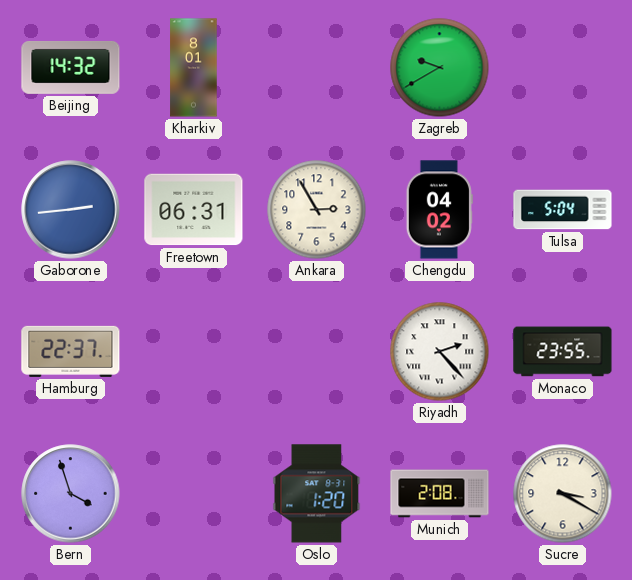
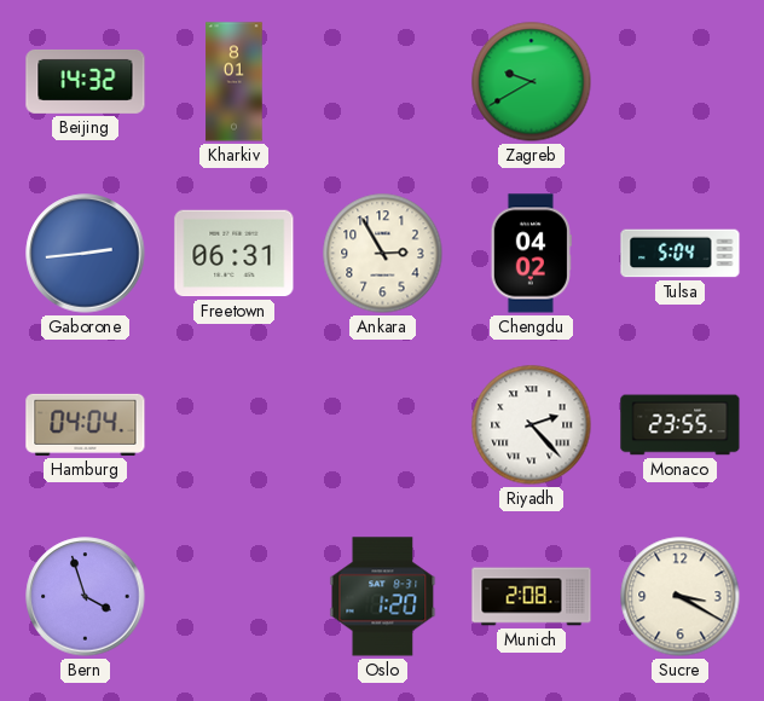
Hamburg: 22:37 -> 04:04 (86, 424)
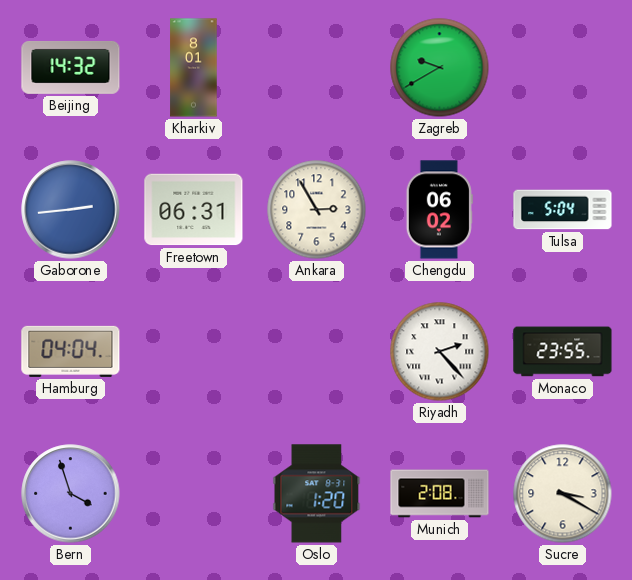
Chengdu: 04:02 -> 06:02 (439, 210)
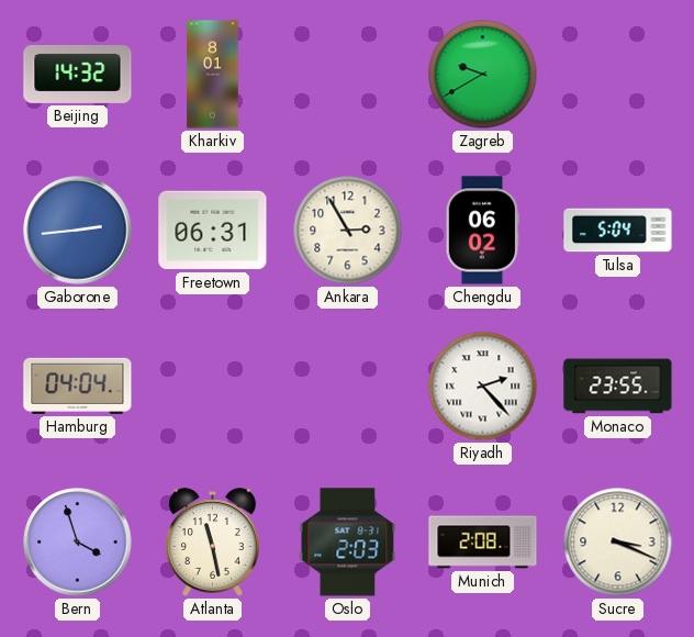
Atlanta: none -> 11:28 (213, 543)
Oslo: 1:20 -> 2:03 (348, 543)
Sucre: 3:20 -> 3:19 (618, 543)
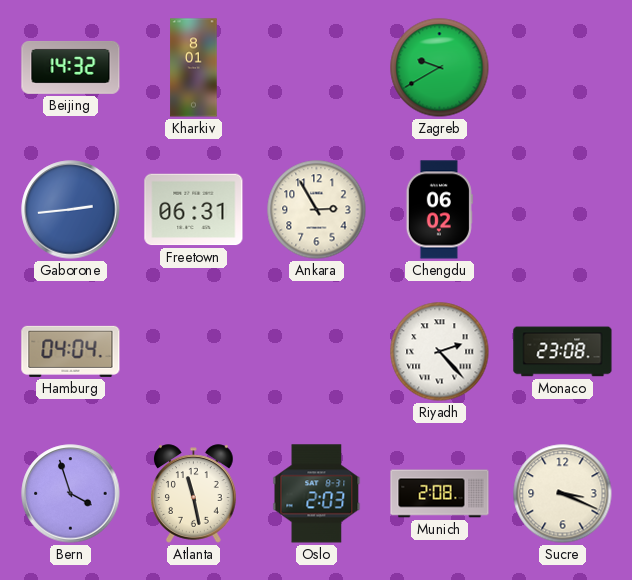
Tulsa: 5:04 -> none (618, 231)
Monaco: 23:55 -> 23:08 (563, 352)
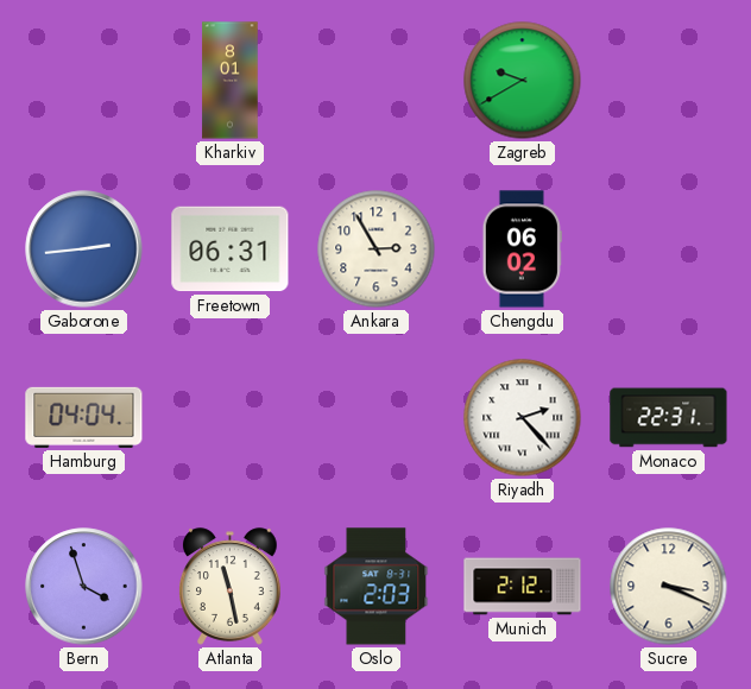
Beijing: 14:32 -> none (71, 67)
Monaco: 23:08 -> 22:31 (669, 418)
Munich: 2:08 -> 2:12 (523, 587)
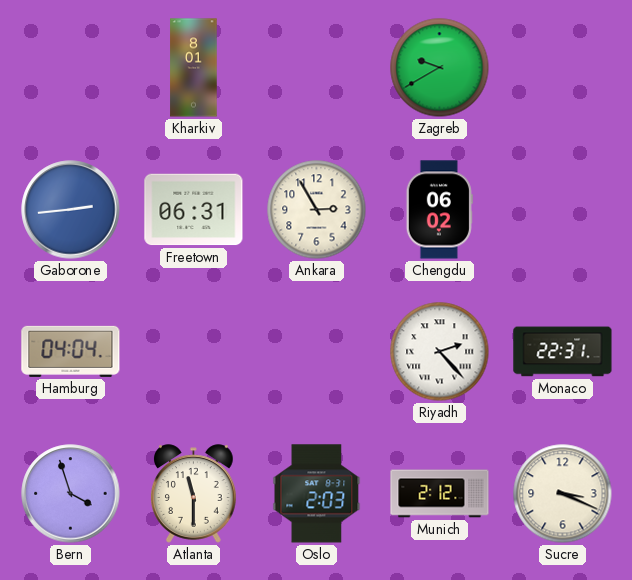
Atlanta: 11:28 -> 11:30 (194, 494)
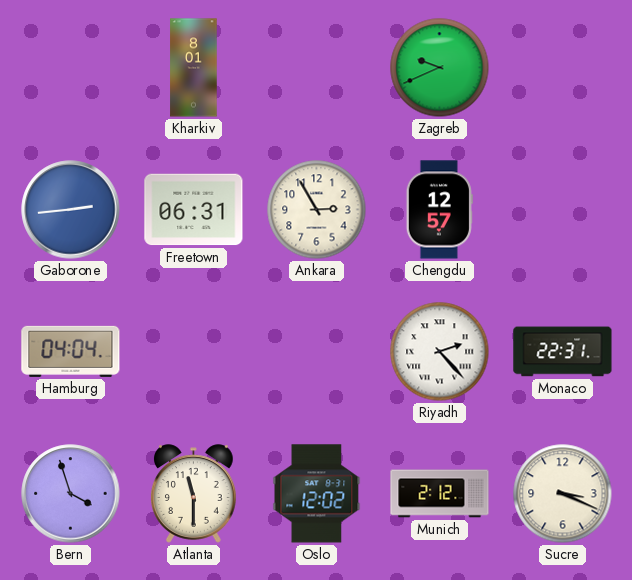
Zagreb: 9:40 -> 9:41 (440, 68)
Chengdu: 06:02 -> 12:57 (439, 210)
Oslo: 2:03 -> 12:02 (317, 494)
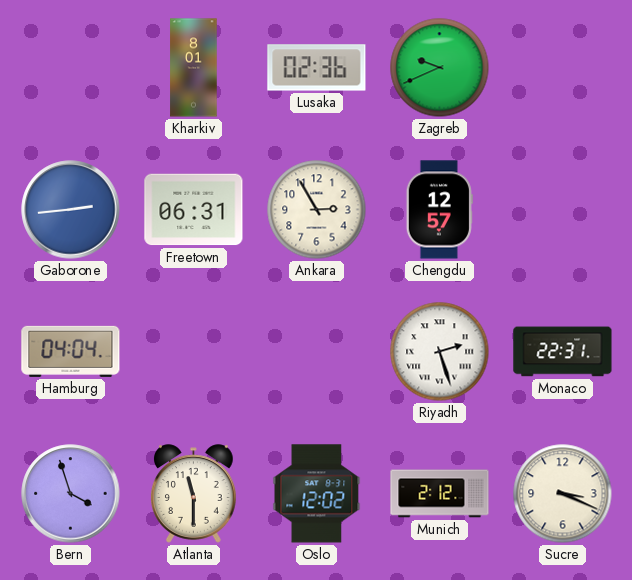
Lusaka: none -> 02:36 (317, 68)
Riyadh: 2:23 -> 2:27 (440, 352)
